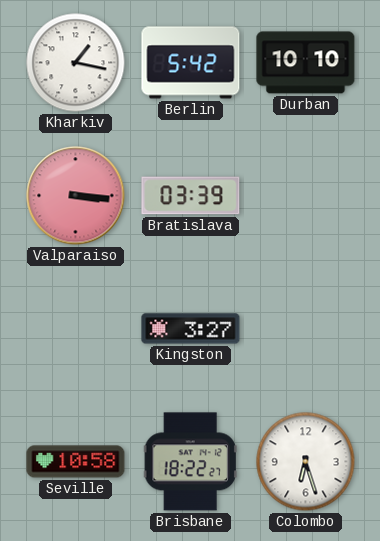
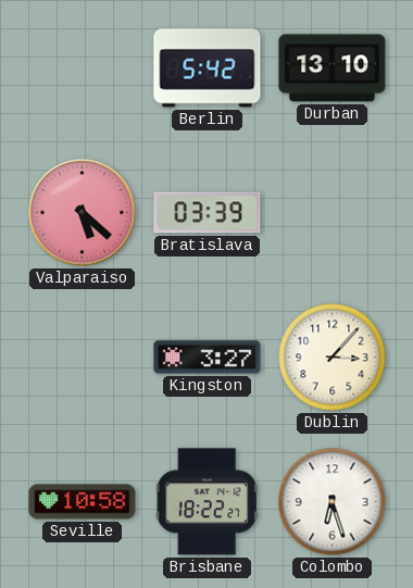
Kharkiv: 1:17 -> none (76, 63)
Durban: 10:10 -> 13:10 (333, 68)
Valparaiso: 3:16 -> 5:22 (83, 213)
Dublin: none -> 3:07 (333, 358)
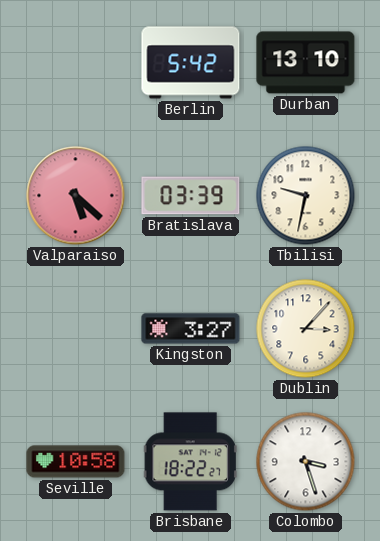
Tbilisi: none -> 9:32 (306, 196)
Colombo: 6:27 -> 3:27 (306, 462)
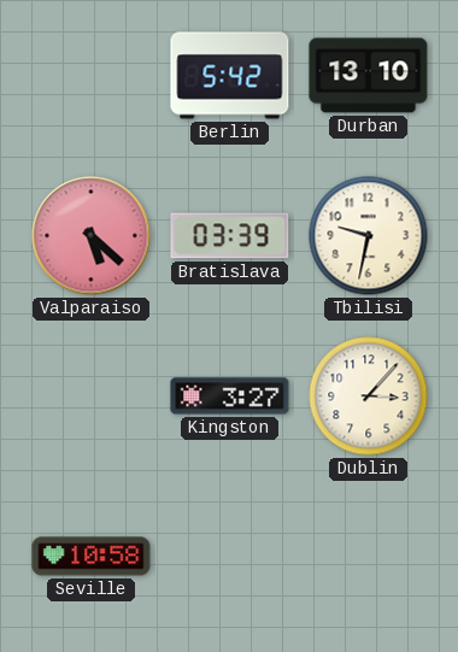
Brisbane: 18:22 -> none (190, 462)
Colombo: 3:27 -> none (306, 462)
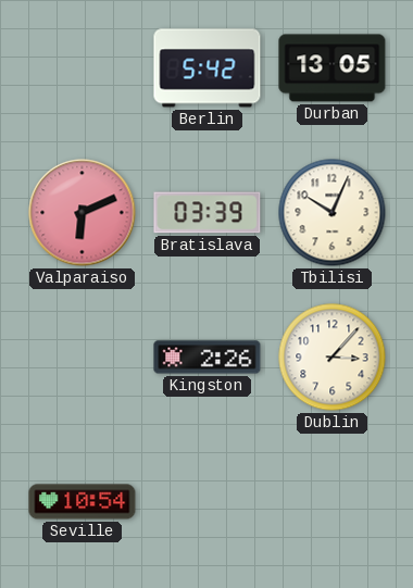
Durban: 13:10 -> 13:05 (333, 68)
Valparaiso: 5:22 -> 6:11 (83, 213)
Tbilisi: 9:32 -> 10:04 (333, 213)
Kingston: 3:27 -> 2:26 (208, 358)
Seville: 10:58 -> 10:54 (83, 502)
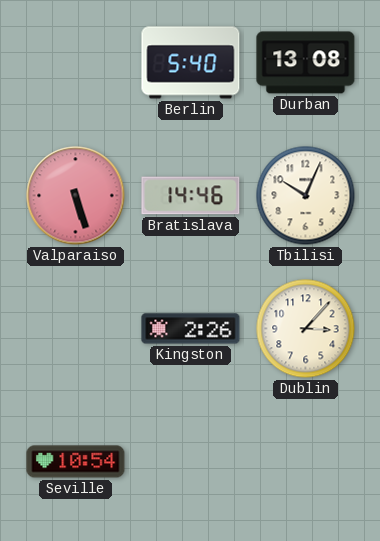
Berlin: 5:42 -> 5:40 (191, 63)
Durban: 13:05 -> 13:08 (306, 63)
Valparaiso: 6:11 -> 5:27 (76, 196)
Bratislava: 03:39 -> 14:46 (191, 196)
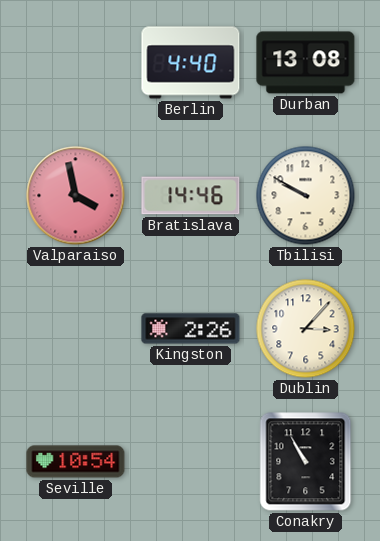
Berlin: 5:40 -> 4:40 (191, 63)
Valparaiso: 5:27 -> 3:58 (76, 196)
Tbilisi: 10:04 -> 9:50 (306, 196)
Conakry: none -> 10:55 (306, 462)
